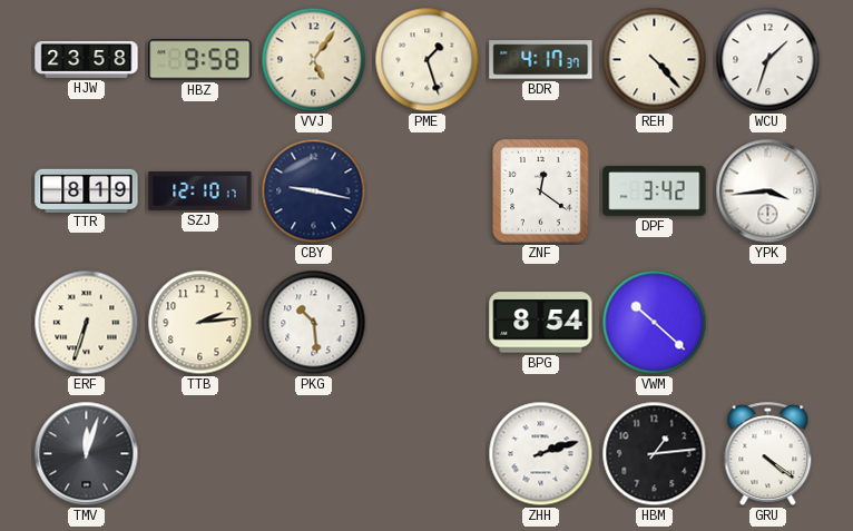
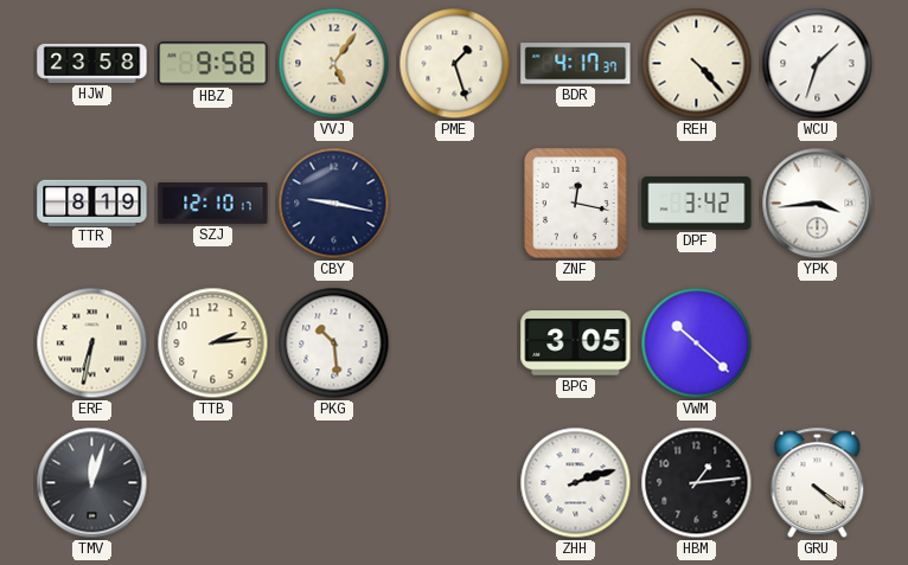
ZNF: 12:21 -> 12:17 (576, 204)
ERF: 6:33 -> 6:32 (92, 344)
BPG: 8:54 -> 3:05 (576, 344)
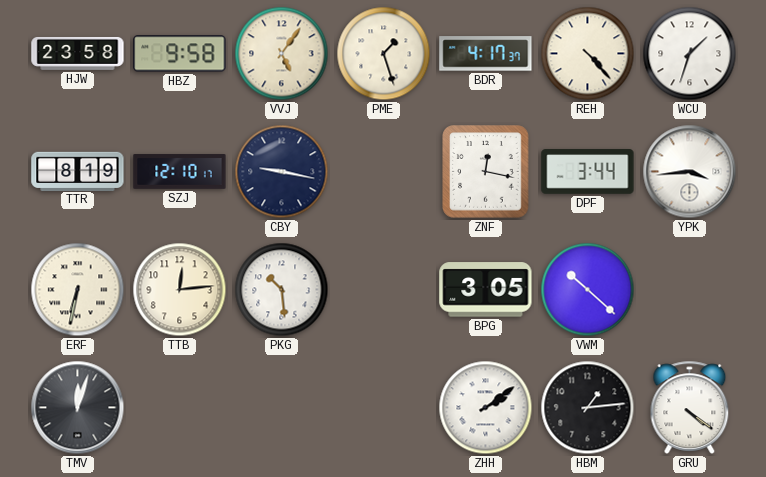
DPF: 3:42 -> 3:44 (588, 172)
TTB: 2:14 -> 12:14 (180, 290)
ZHH: 2:12 -> 2:09 (486, 408)
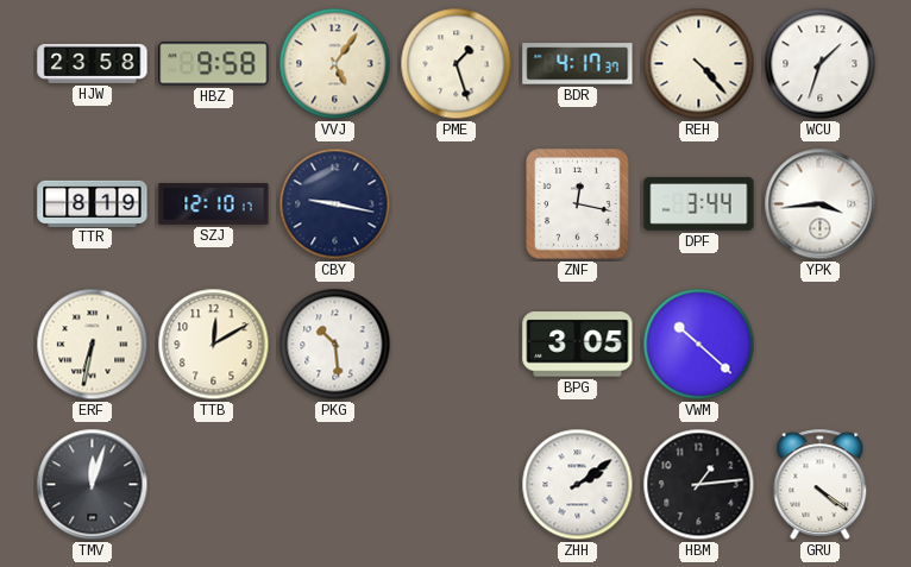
TTB: 12:14 -> 12:10 (214, 345)
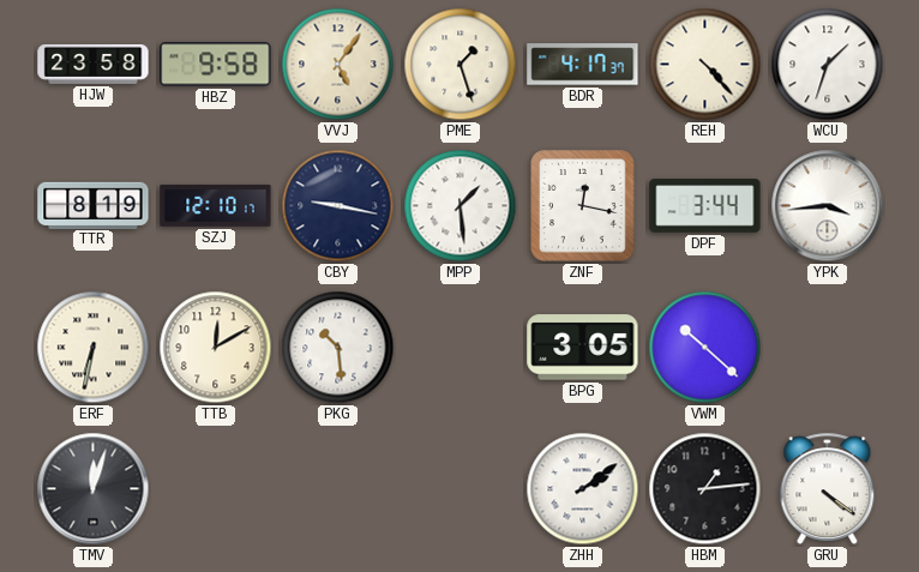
MPP: none -> 1:29 (461, 206)
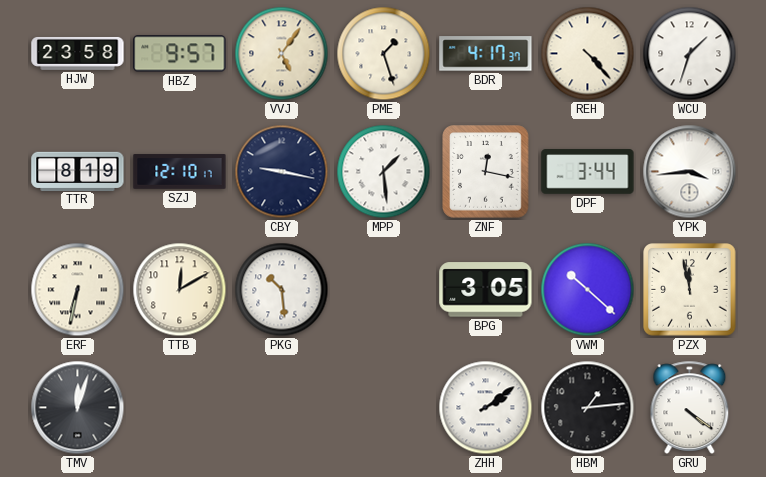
HBZ: 9:58 -> 9:57 (180, 54)
PZX: none -> 11:58 (690, 290)
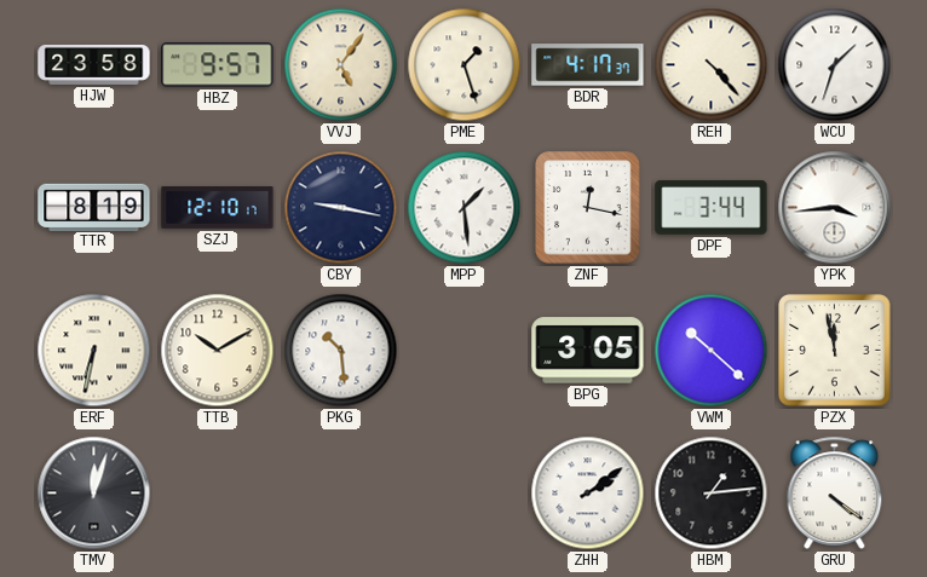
TTB: 12:10 -> 10:10 (218, 351)
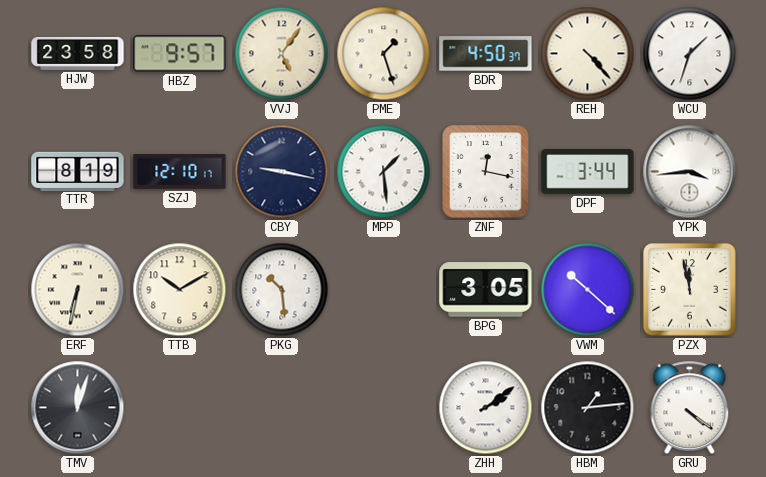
BDR: 4:17 -> 4:50 (486, 54)
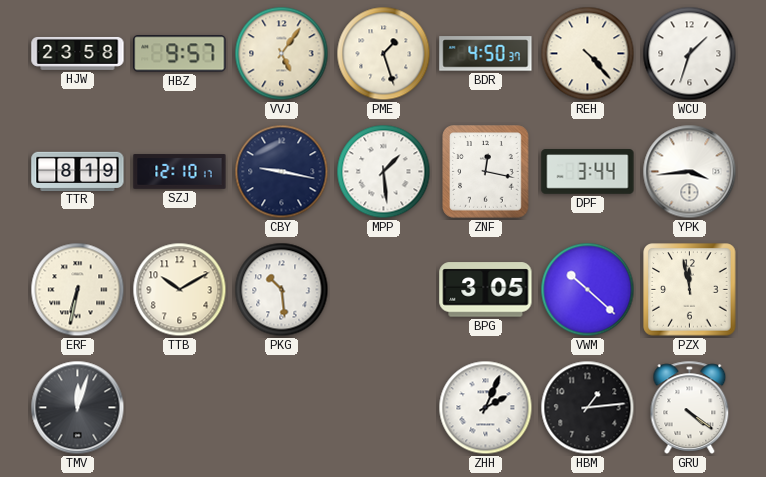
ZHH: 2:09 -> 2:04 (486, 408)
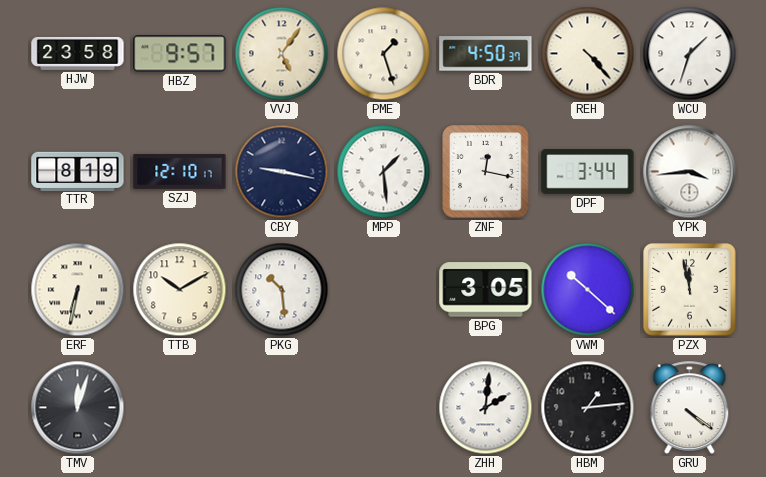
ZHH: 2:04 -> 2:01 (486, 408)
